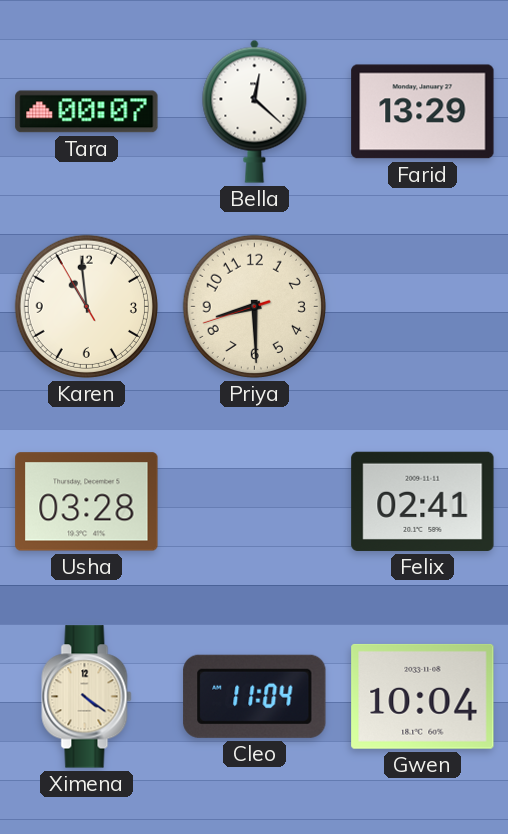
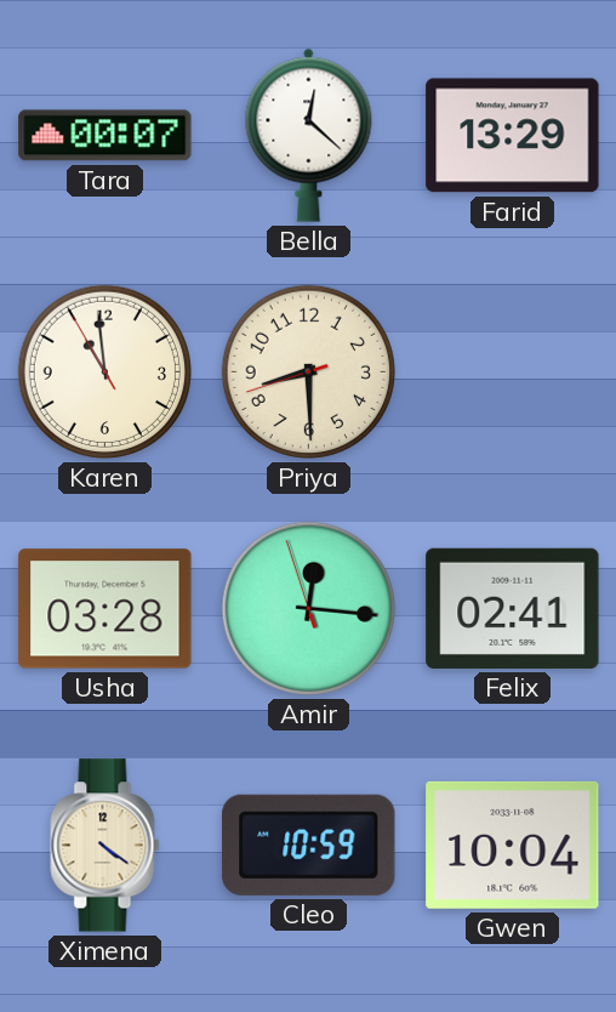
Amir: none -> 12:15 (308, 608)
Cleo: 11:04 -> 10:59 (309, 845)
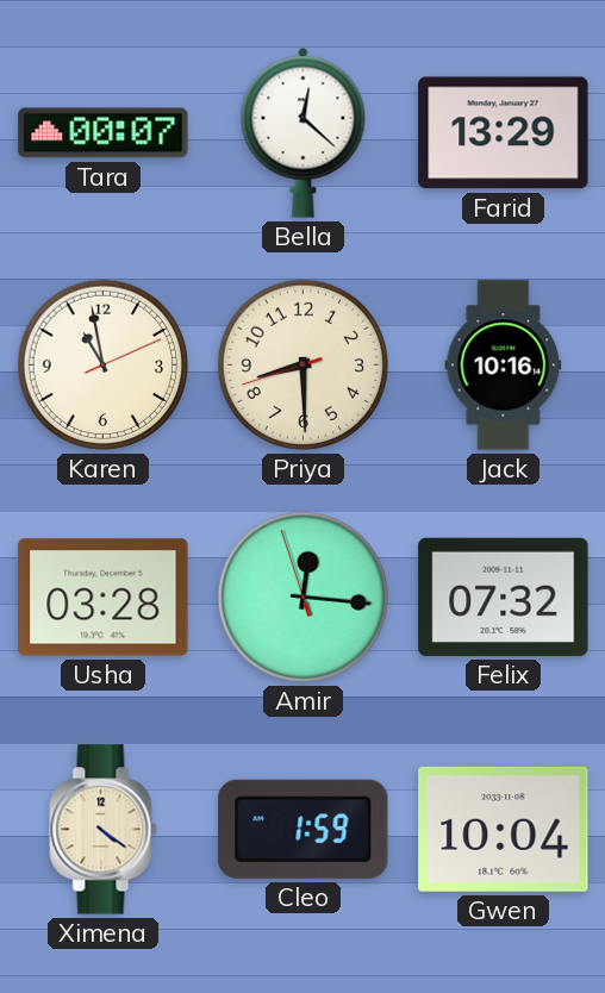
Karen: 10:58:55 -> 10:58:11 (102, 364)
Jack: none -> 10:16 (504, 366)
Felix: 02:41 -> 07:32 (504, 597)
Cleo: 10:59 -> 1:59 (304, 829)
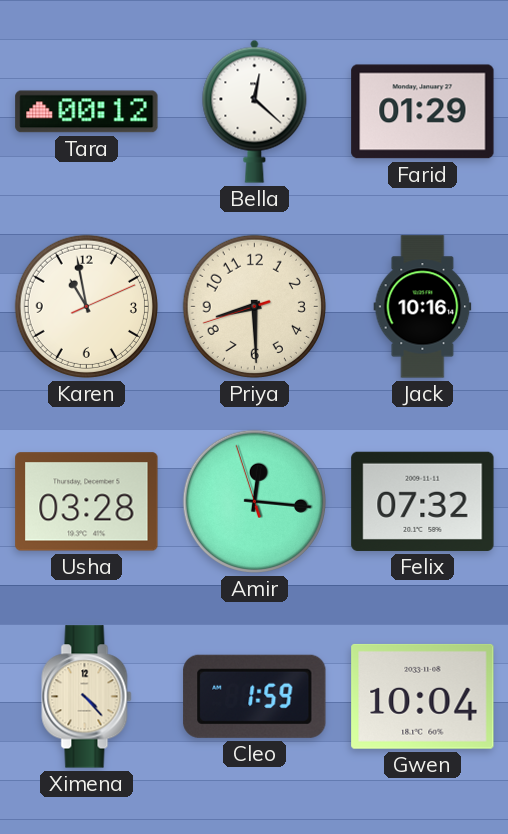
Tara: 00:07 -> 00:12 (87, 112)
Farid: 13:29 -> 01:29 (423, 112)
Ximena: 4:21 -> 4:23 (87, 697)
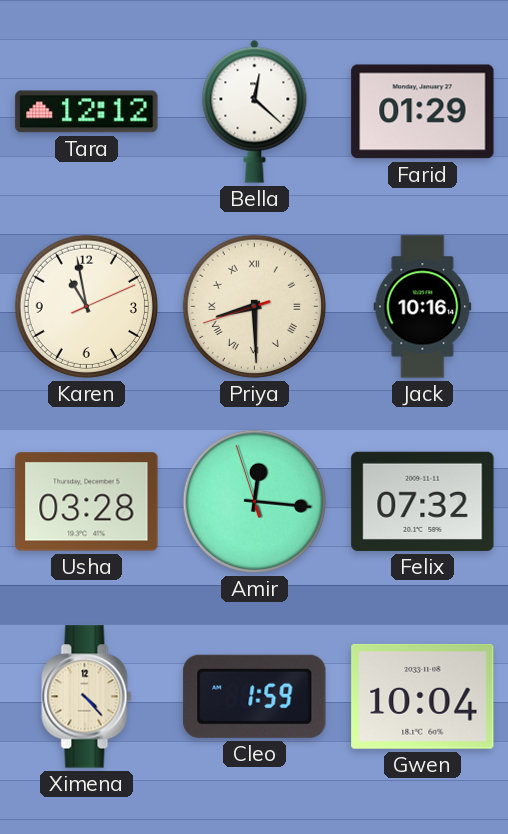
Tara: 00:12 -> 12:12 (87, 112)
Priya numerals: Arabic -> Roman (254, 306)
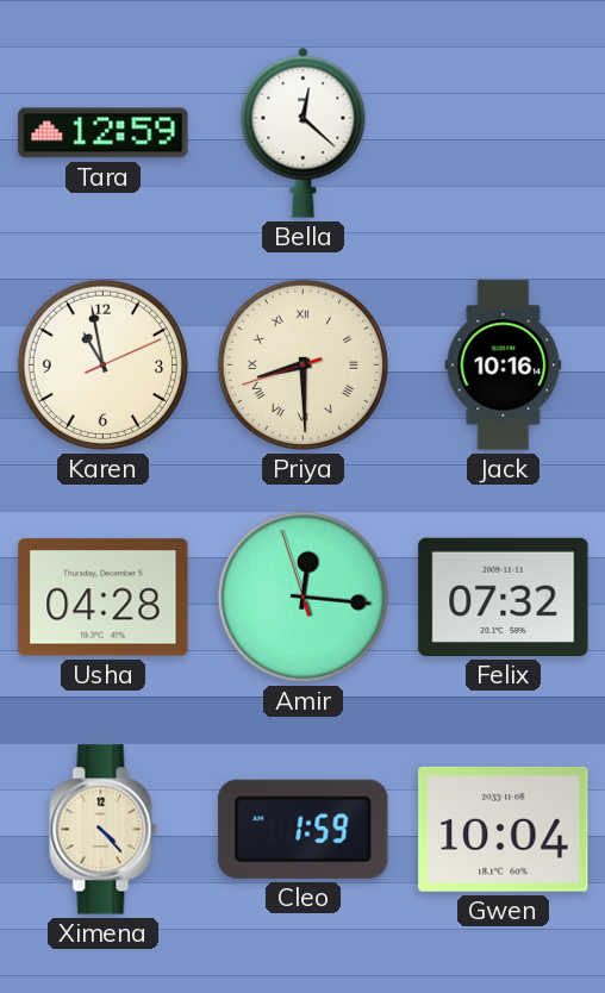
Tara: 12:12 -> 12:59 (104, 133)
Farid: 01:29 -> none (423, 112)
Usha: 03:28 -> 04:28 (104, 598)
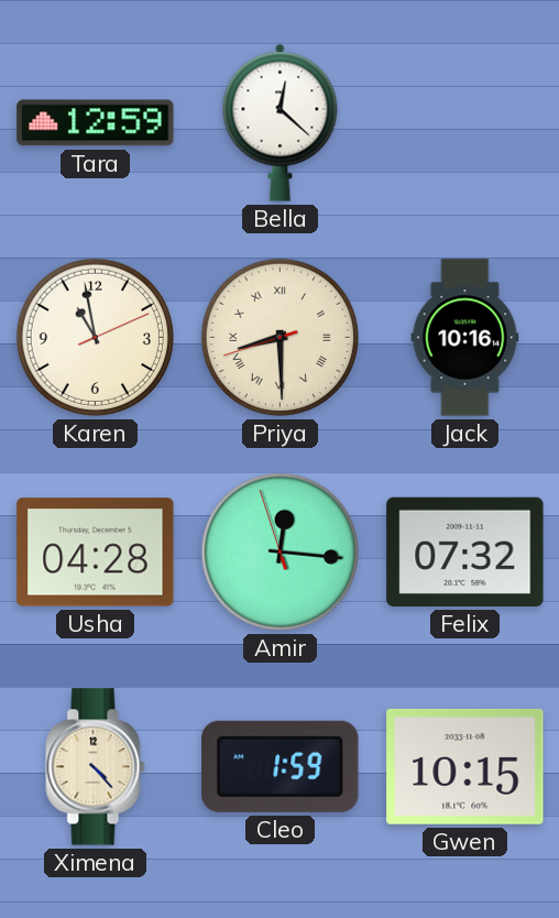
Gwen: 10:04 -> 10:15 (465, 766)
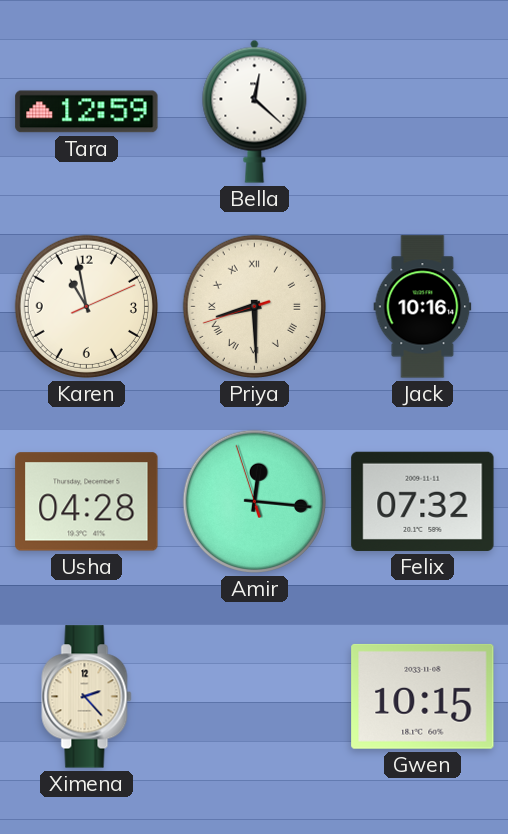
Ximena: 4:23 -> 2:23 (87, 697)
Cleo: 1:59 -> none (281, 766)
